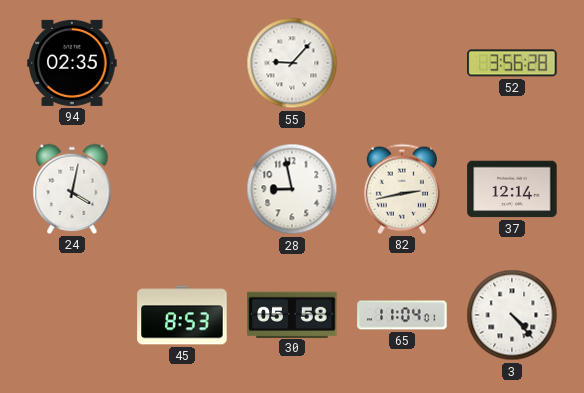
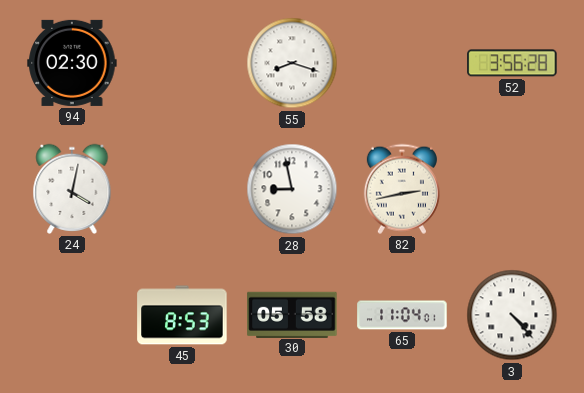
94: 02:35 -> 02:30 (72, 63)
55: 9:07 -> 8:18 (292, 63)
37: 12:14 -> none (512, 189)
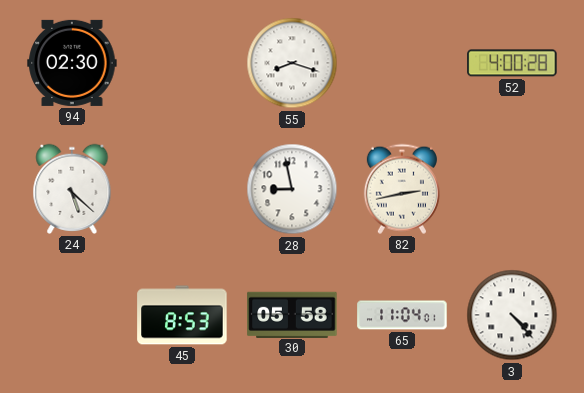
52: 3:56 -> 4:00 (512, 63)
24: 4:02 -> 5:22 (72, 189)
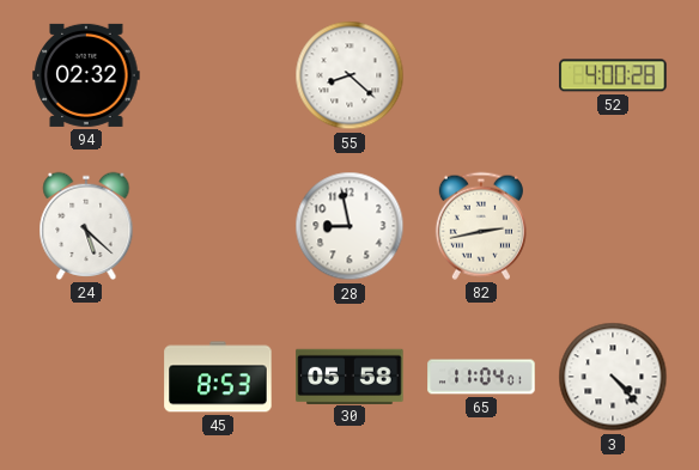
94: 02:30 -> 02:32 (86, 75)
55: 8:18 -> 8:22 (349, 75)
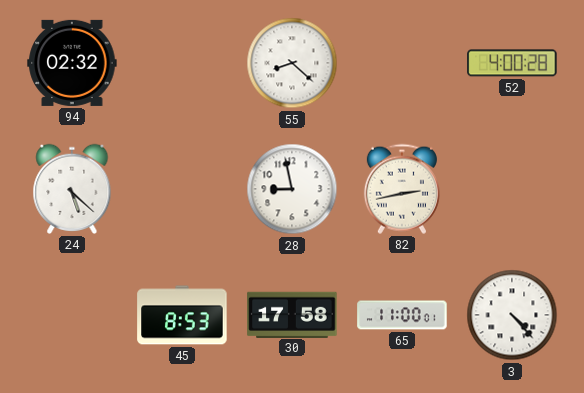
30: 05:58 -> 17:58 (292, 314)
65: 11:04 -> 11:00 (402, 315)
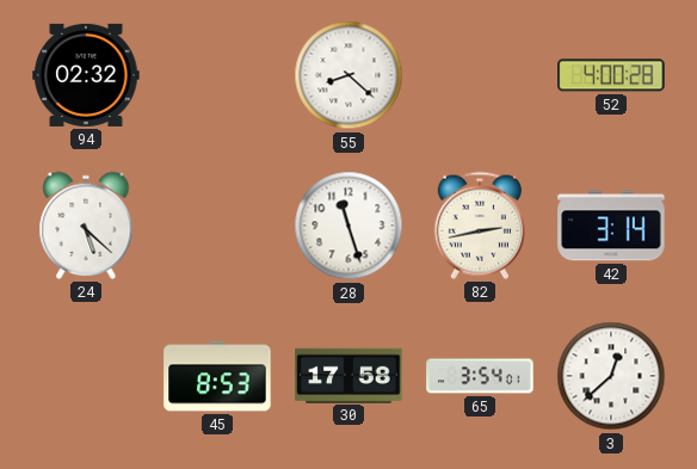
28: 8:58 -> 11:27 (348, 226)
42: none -> 3:14 (611, 226)
65: 11:00 -> 3:54 (480, 376)
3: 4:23 -> 12:38 (611, 376)
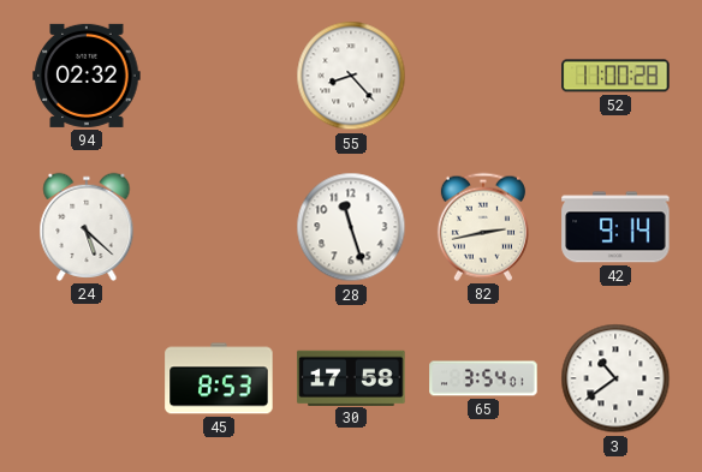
55: 8:22 -> 8:23 (351, 76)
52: 4:00 -> 11:00 (615, 76)
42: 3:14 -> 9:14 (615, 227)
3: 12:38 -> 10:39 (615, 378)
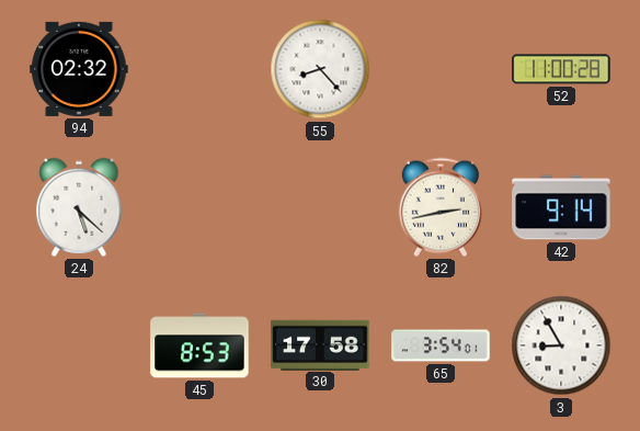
28: 11:27 -> none (351, 227)
3: 10:39 -> 8:55 (561, 345)
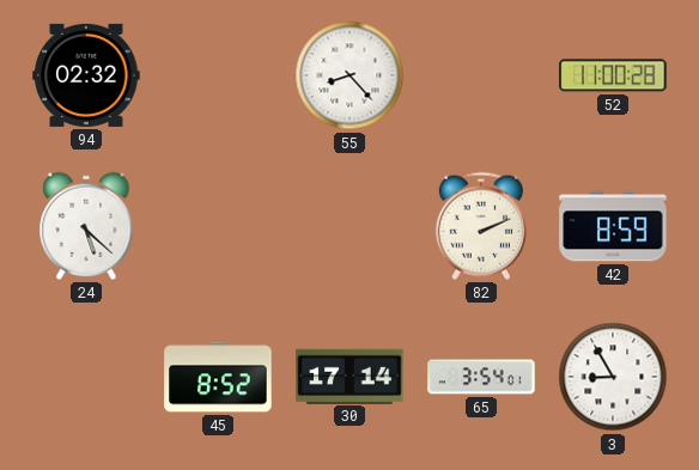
82: 2:43 -> 2:11 (481, 226)
42: 9:14 -> 8:59 (613, 226)
45: 8:53 -> 8:52 (218, 377)
30: 17:58 -> 17:14 (349, 376)
